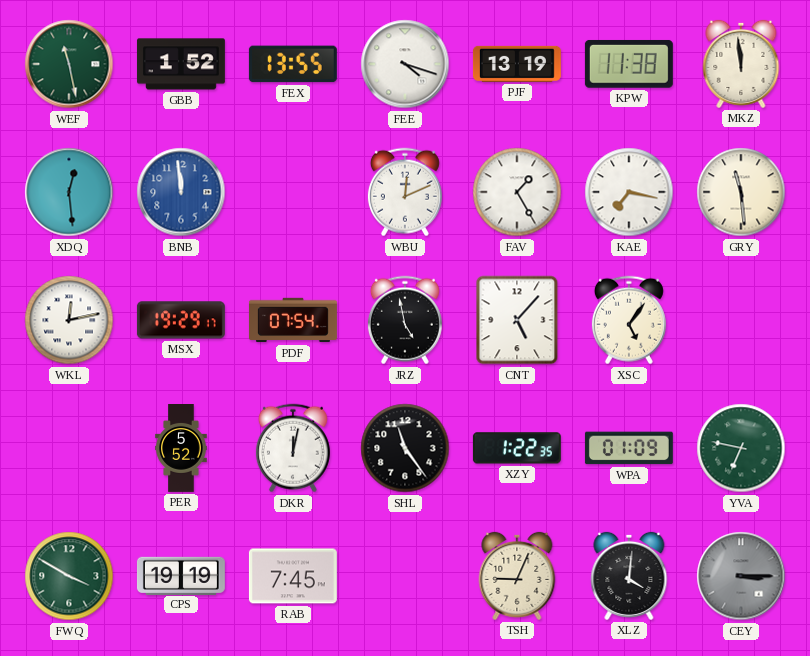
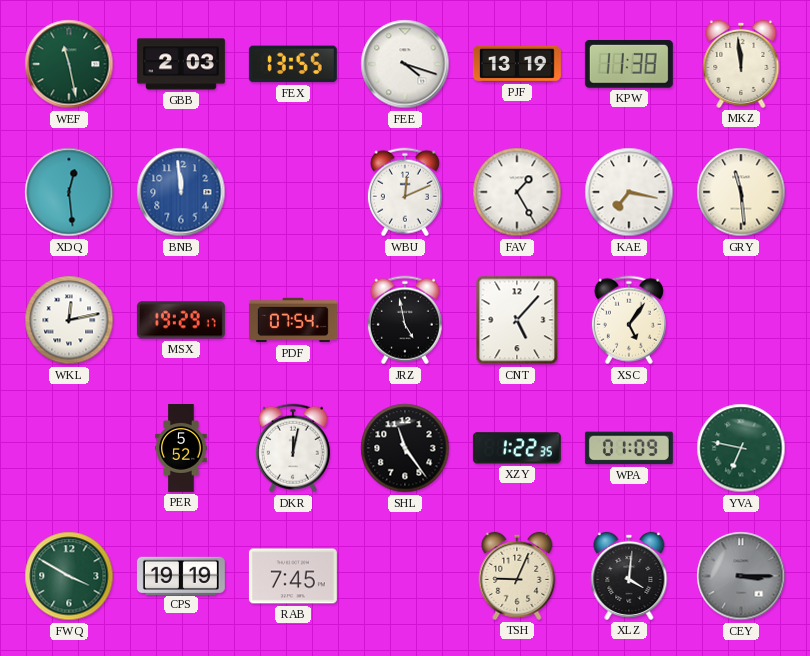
GBB: 1:52 -> 2:03 (181, 64)
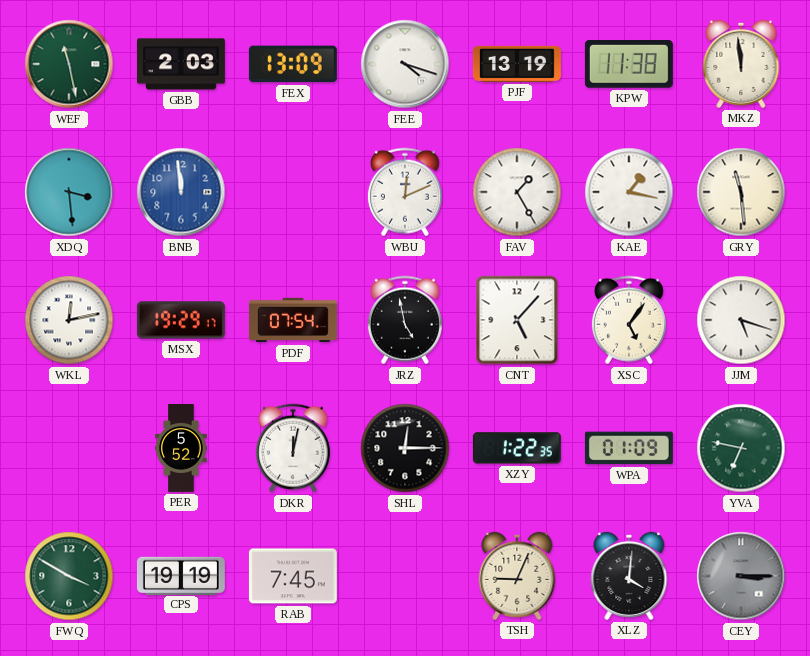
FEX: 13:55 -> 13:09 (293, 64)
XDQ: 12:29 -> 3:29 (69, 192)
KAE: 7:17 -> 1:17 (629, 192)
JJM: none -> 5:18 (741, 320)
SHL: 11:24 -> 12:15 (405, 448)
